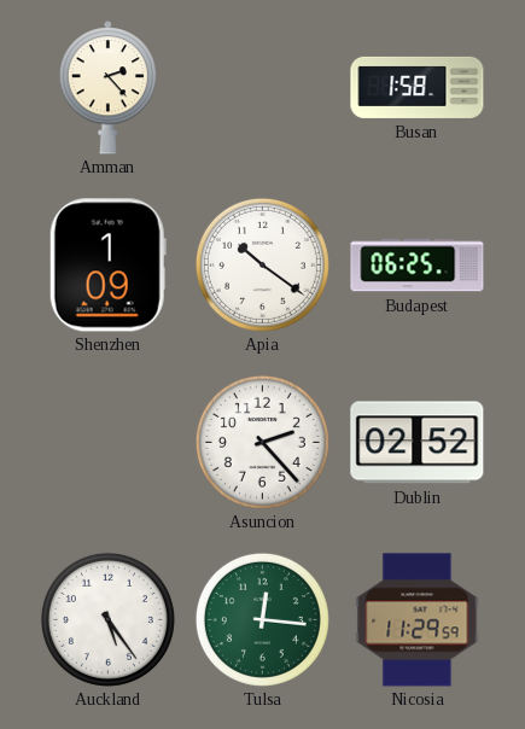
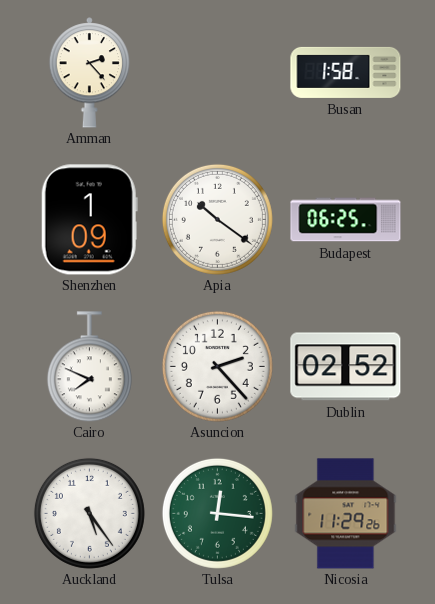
Cairo: none -> 7:49 (89, 367)
Nicosia: 11:29:59 -> 11:29:26 (346, 514)
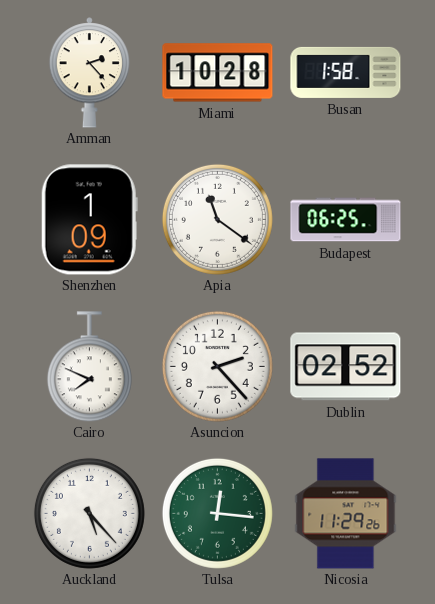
Miami: none -> 10:28 (218, 73)
Apia: 10:21 -> 11:21 (217, 219)
Auckland: 5:24 -> 5:23 (89, 513)
